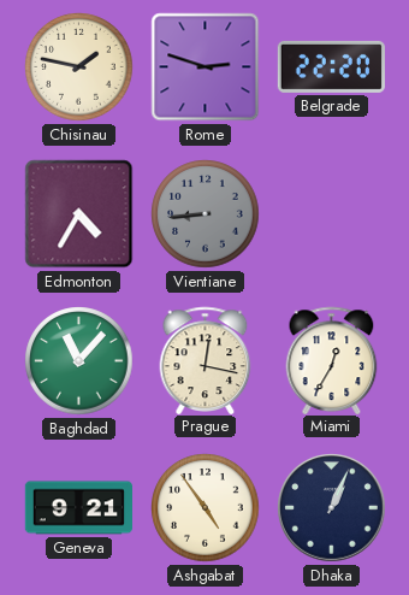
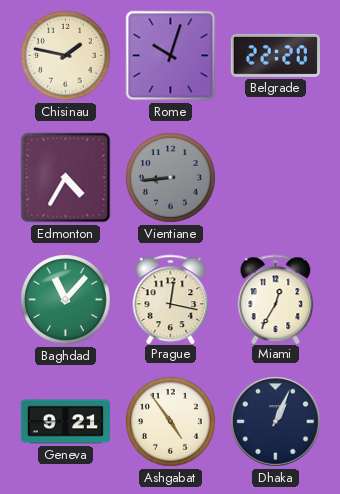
Rome: 2:48 -> 10:03 (171, 56)
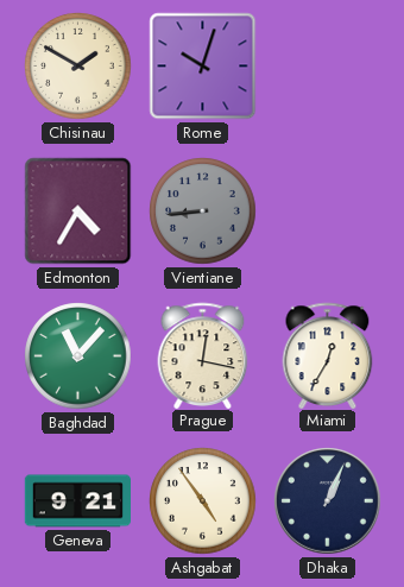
Chisinau: 1:47 -> 1:50 (78, 67)
Belgrade: 22:20 -> none (275, 55)
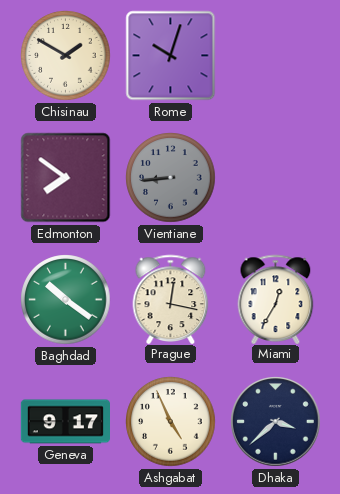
Edmonton: 4:35 -> 7:51 (66, 178)
Baghdad: 11:07 -> 10:21 (66, 300)
Geneva: 9:21 -> 9:17 (65, 422)
Ashgabat: 4:54 -> 4:56 (171, 422)
Dhaka: 1:04 -> 3:38 (276, 422)
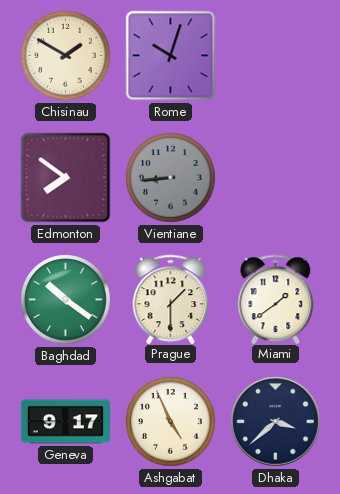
Prague: 12:17 -> 1:30 (171, 299)
Miami: 12:35 -> 1:39 (276, 299)
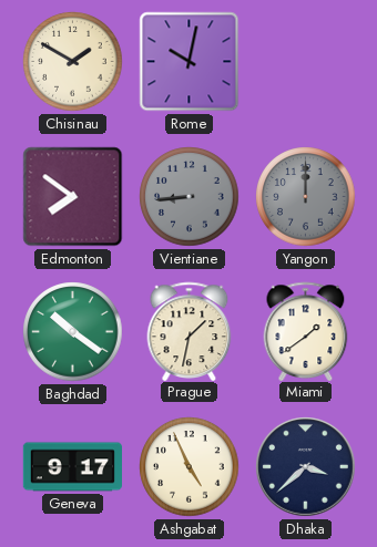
Rome: 10:03 -> 10:02 (190, 62)
Yangon: none -> 12:00 (306, 197)
Prague: 1:30 -> 1:32 (190, 331)
